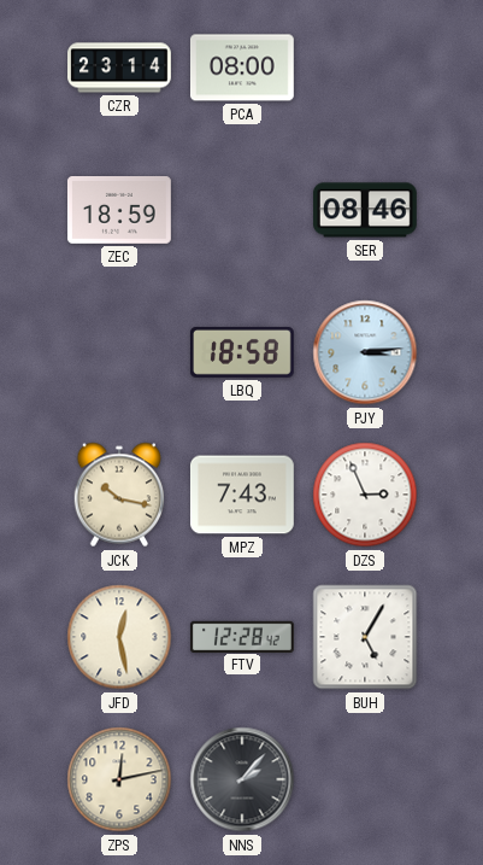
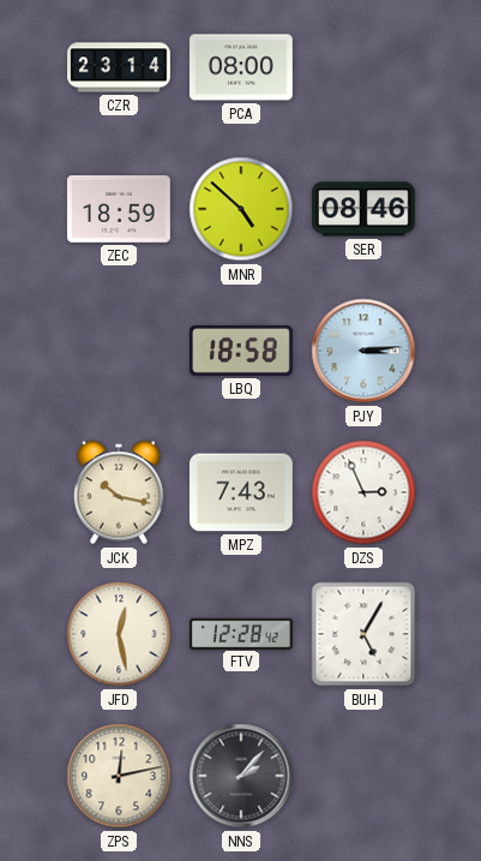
MNR: none -> 4:52 (241, 209)
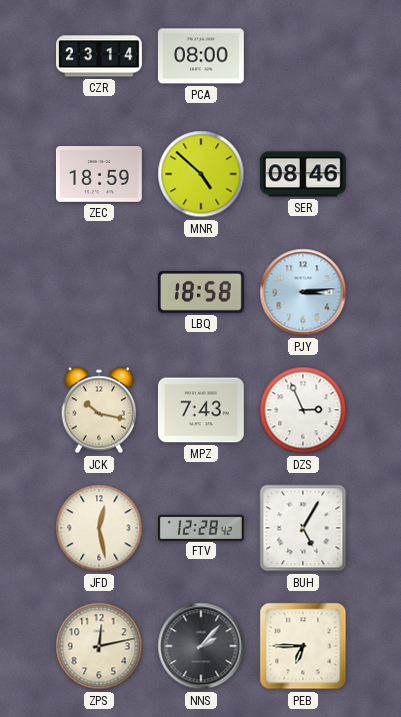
PEB: none -> 6:45 (303, 646)
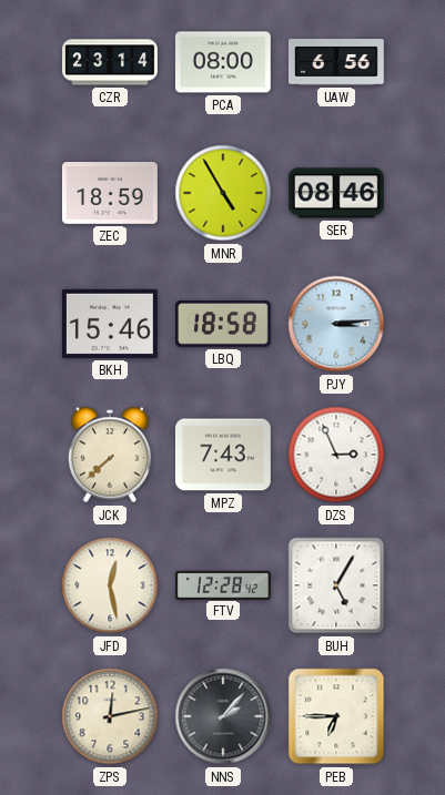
UAW: none -> 6:56 (336, 63)
MNR: 4:52 -> 4:55 (223, 193)
BKH: none -> 15:46 (110, 324)
JCK: 10:17 -> 7:38 (110, 455)
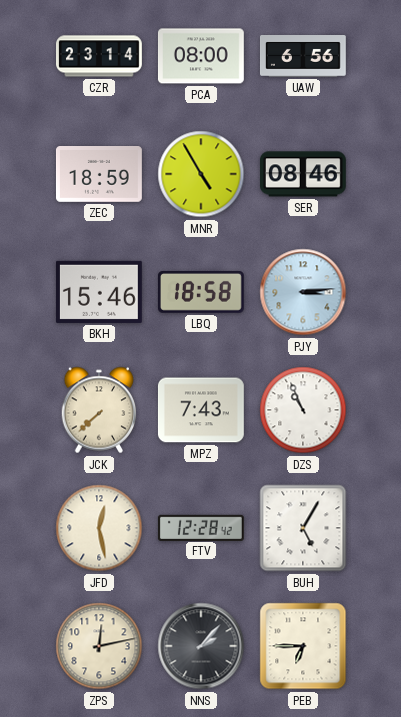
DZS: 2:56 -> 10:56 (303, 410)
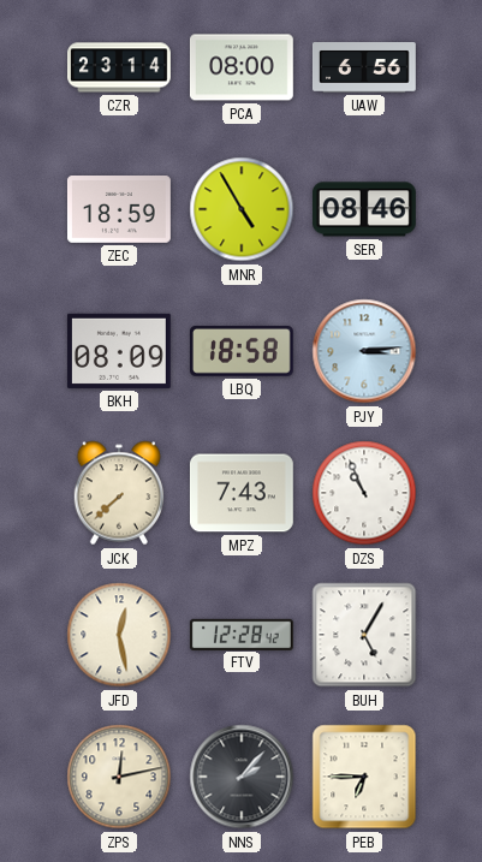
BKH: 15:46 -> 08:09 (119, 351)
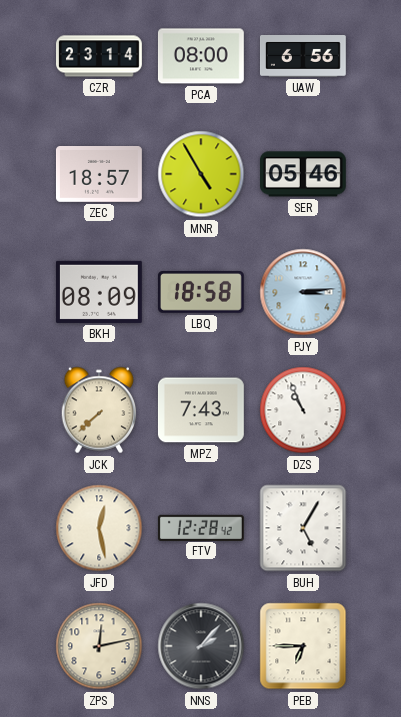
ZEC: 18:59 -> 18:57 (99, 175)
SER: 08:46 -> 05:46 (303, 174)
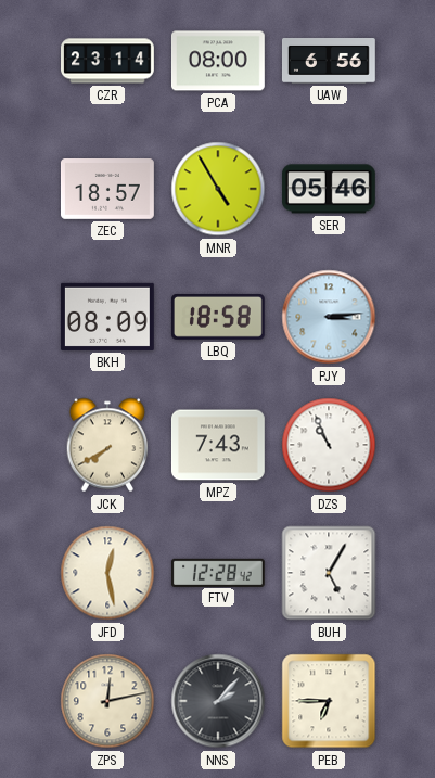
JCK: 7:38 -> 7:40 (107, 445)
